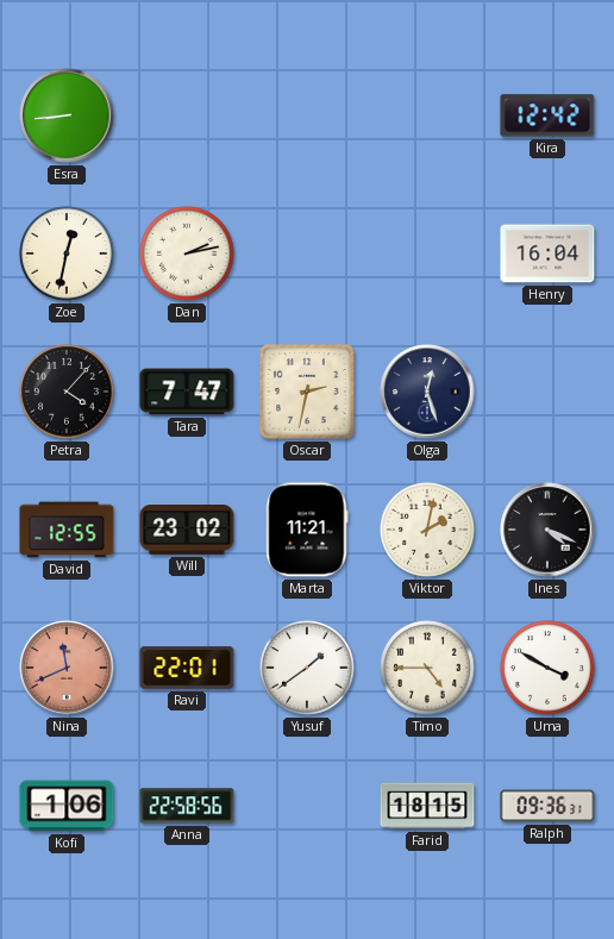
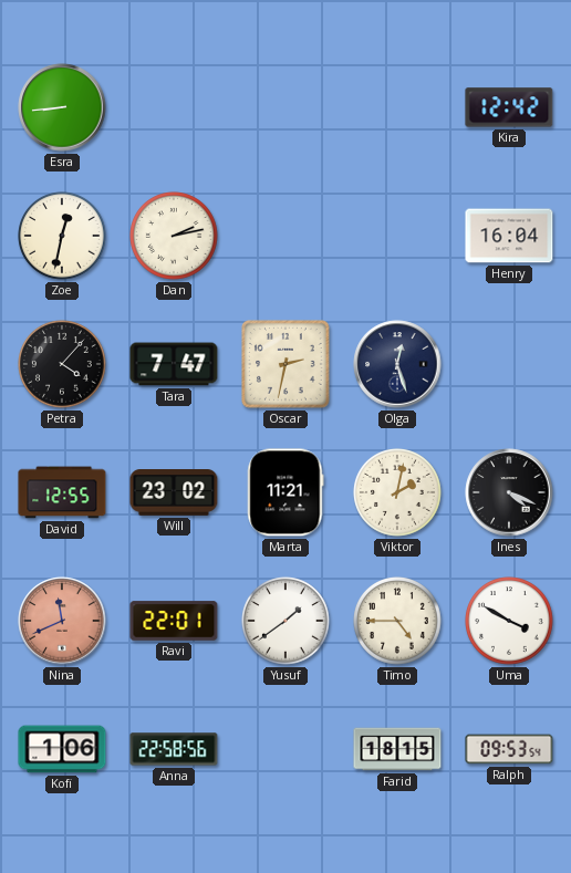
Ralph: 09:36 -> 09:53 (509, 749)
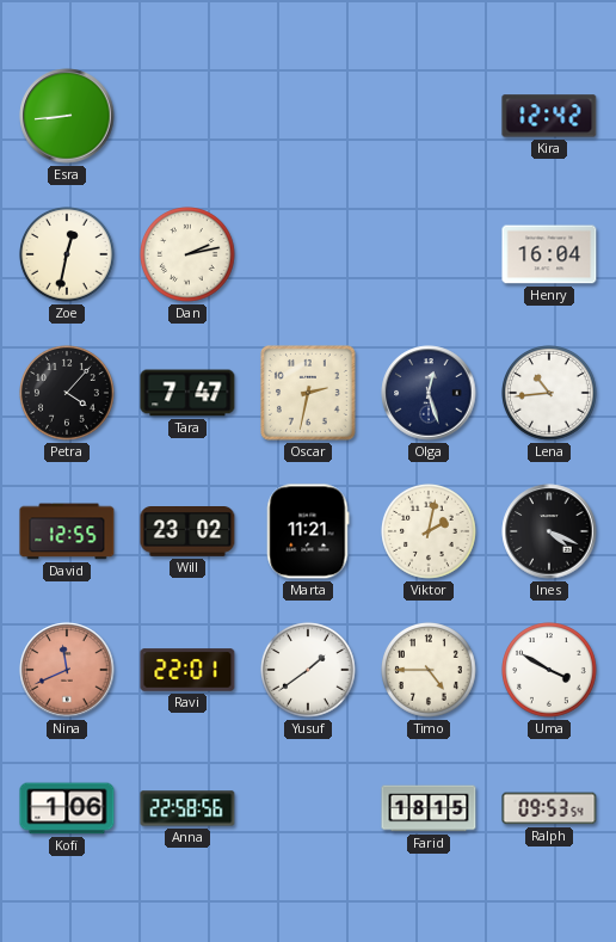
Lena: none -> 10:44 (550, 394)
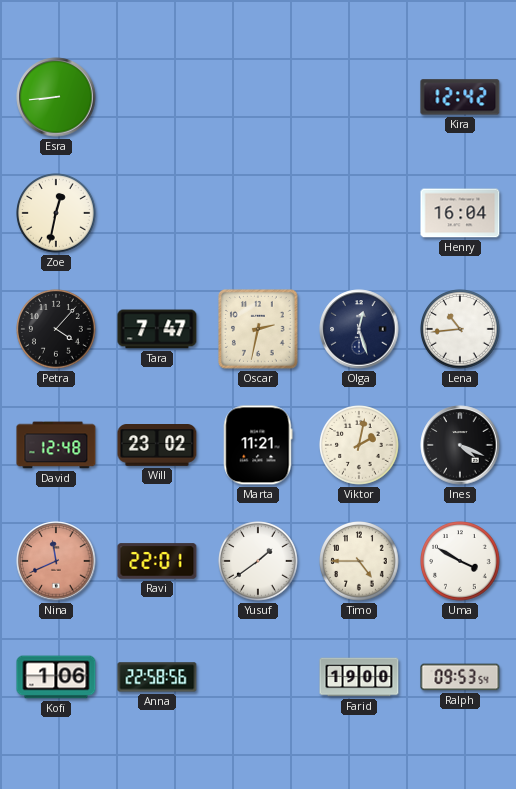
Dan: 2:13 -> none (189, 255)
David: 12:55 -> 12:48 (56, 445)
Farid: 18:15 -> 19:00 (359, 677)
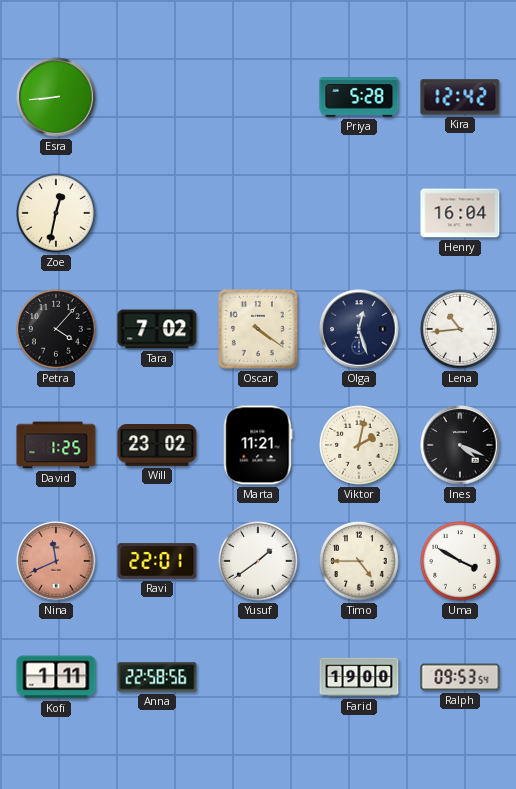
Priya: none -> 5:28 (359, 97)
Tara: 7:47 -> 7:02 (157, 329)
Oscar: 2:32 -> 4:21 (259, 330)
David: 12:48 -> 1:25 (56, 445)
Kofi: 1:06 -> 1:11 (56, 677)
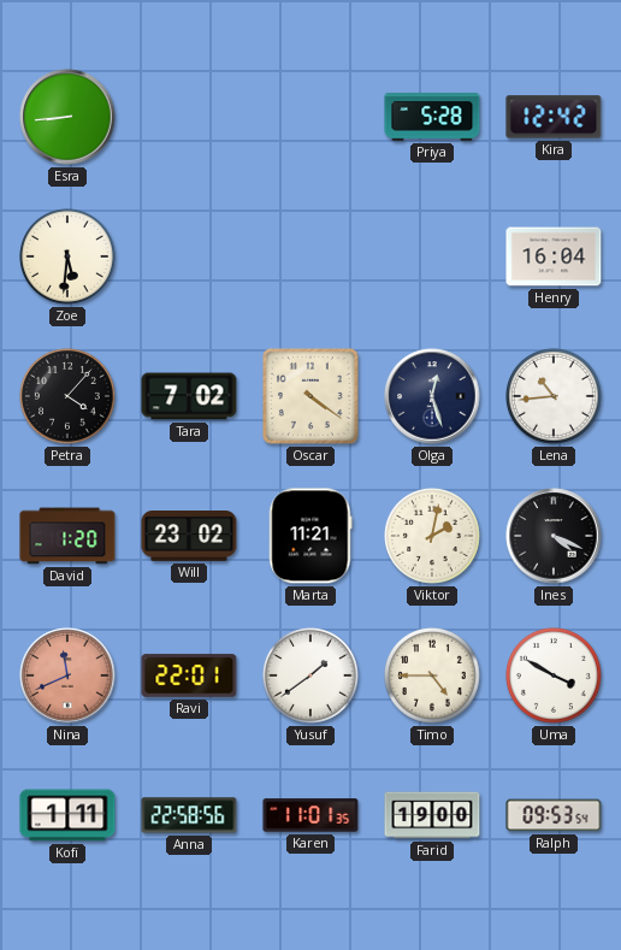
Zoe: 12:32 -> 5:31 (69, 258)
David: 1:25 -> 1:20 (67, 536)
Karen: none -> 11:01 (310, 815)
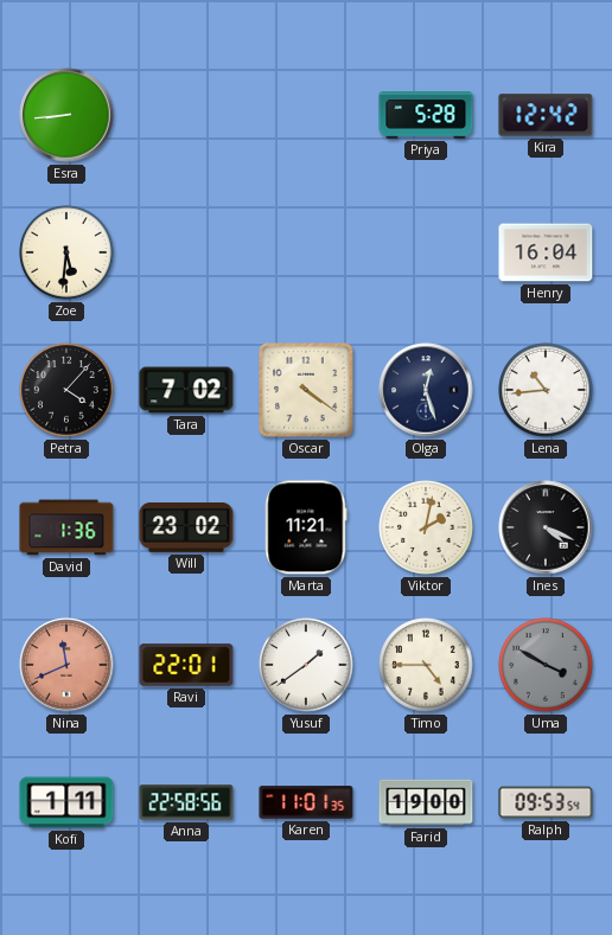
David: 1:20 -> 1:36 (66, 527)
Uma dial: white -> grey (547, 666)
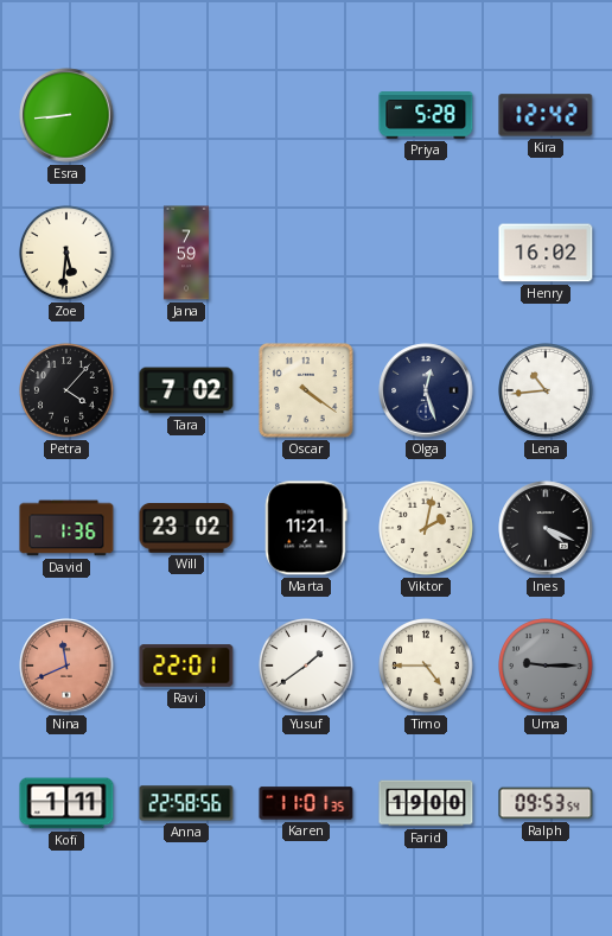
Jana: none -> 7:59 (186, 253)
Henry: 16:04 -> 16:02 (546, 253)
Uma: 3:50 -> 9:15 (547, 667)
